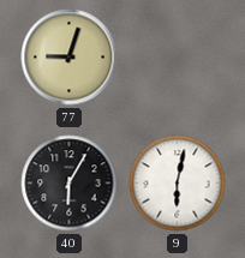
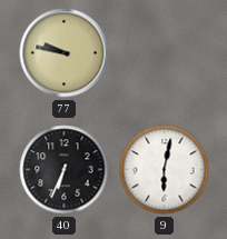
77: 9:03 -> 9:47 (65, 53)
40: 6:05 -> 6:34 (65, 170)
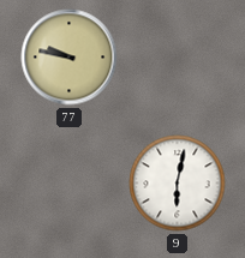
40: 6:34 -> none (65, 170)
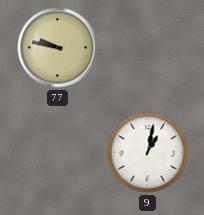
9: 6:02 -> 1:02 (148, 153)
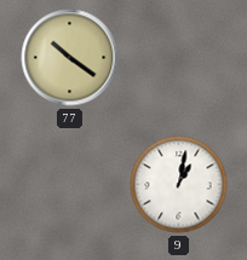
77: 9:47 -> 10:21 (70, 58)
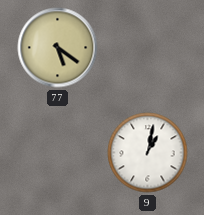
77: 10:21 -> 5:21 (58, 48)
